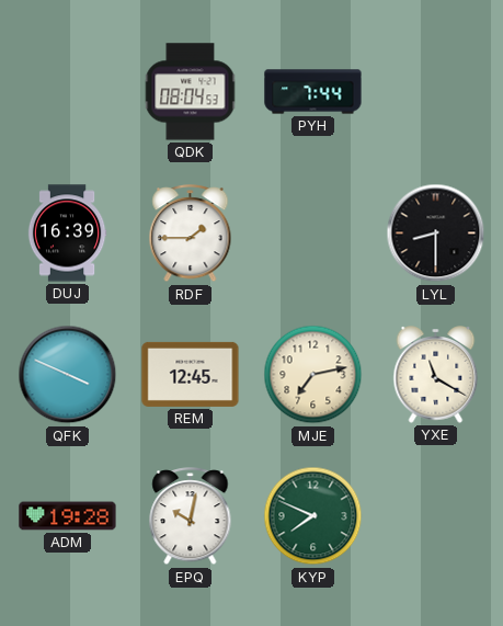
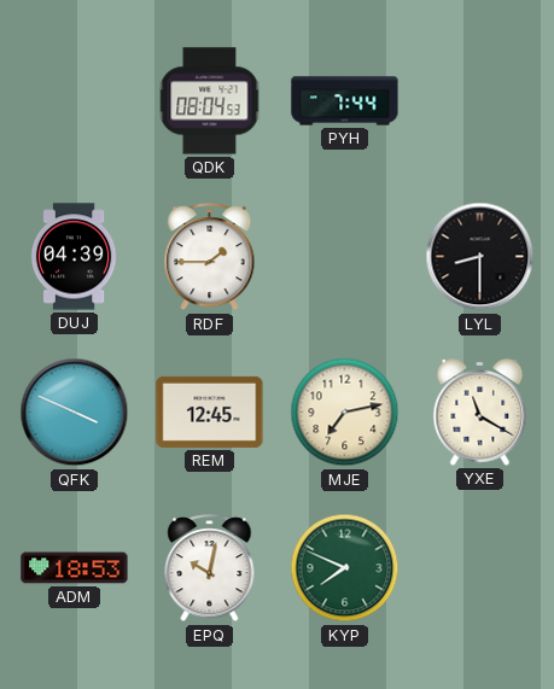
DUJ: 16:39 -> 04:39 (74, 257)
ADM: 19:28 -> 18:53 (75, 568)
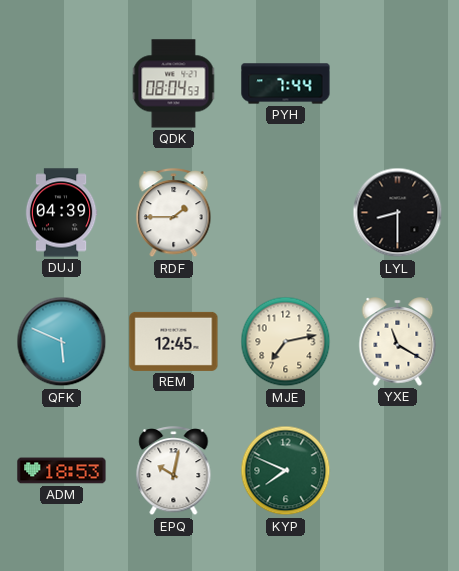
QFK: 3:49 -> 5:49 (62, 342)
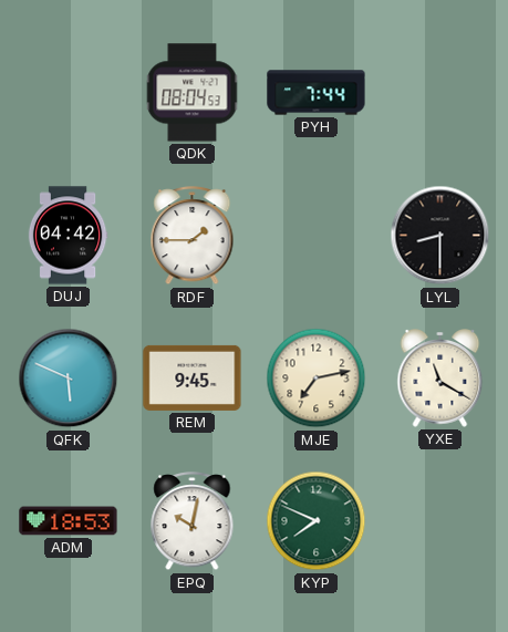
DUJ: 04:39 -> 04:42 (68, 236)
REM: 12:45 -> 9:45 (193, 377)
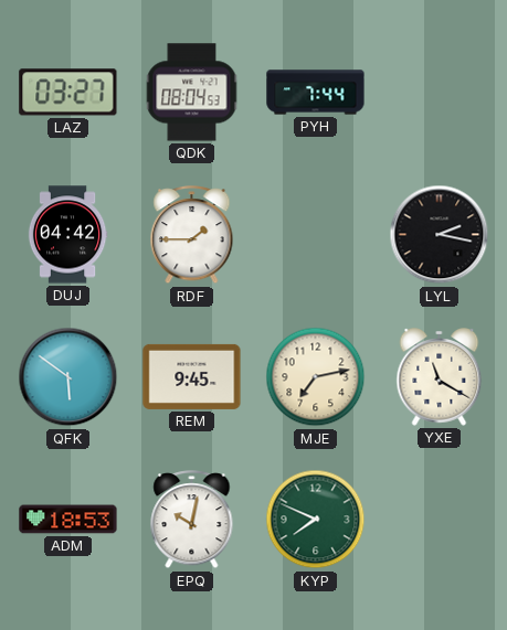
LAZ: none -> 03:27 (68, 93)
LYL: 8:30 -> 2:17 (440, 235)
QFK: 5:49 -> 5:51 (68, 377)
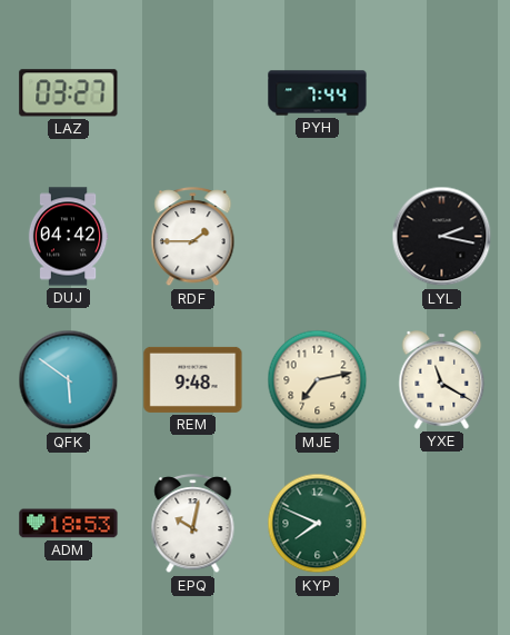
QDK: 08:04 -> none (192, 93)
REM: 9:45 -> 9:48 (193, 379)
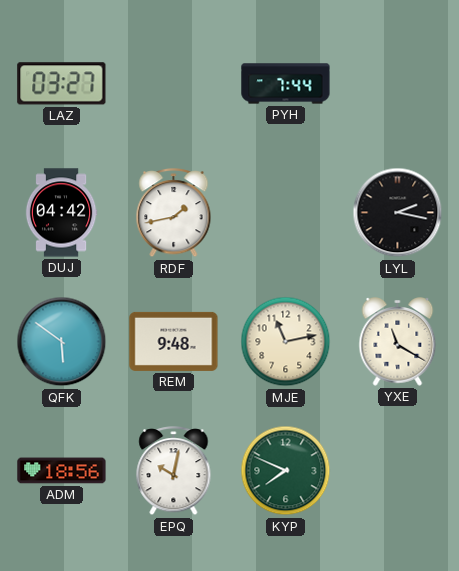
RDF: 1:45 -> 1:43 (174, 213)
MJE: 7:13 -> 11:13 (286, 342)
ADM: 18:53 -> 18:56 (62, 471)
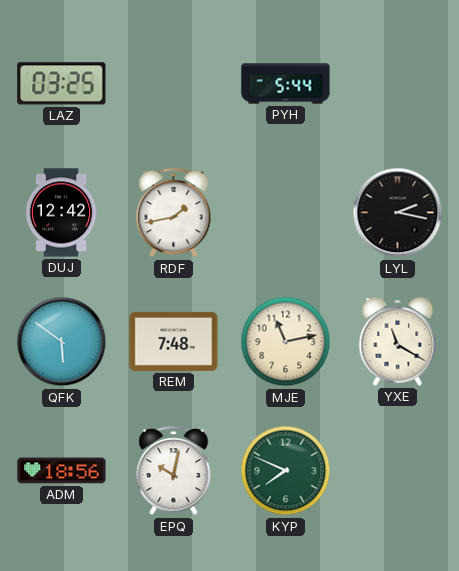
LAZ: 03:27 -> 03:25 (62, 84)
PYH: 7:44 -> 5:44 (286, 84)
DUJ: 04:42 -> 12:42 (61, 213)
REM: 9:48 -> 7:48 (174, 341)
